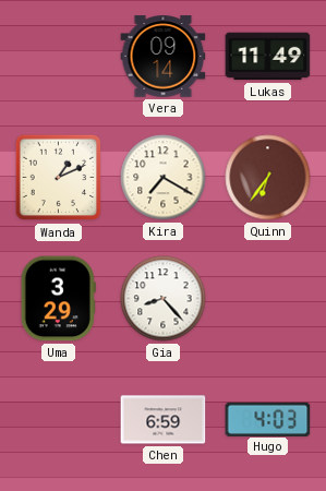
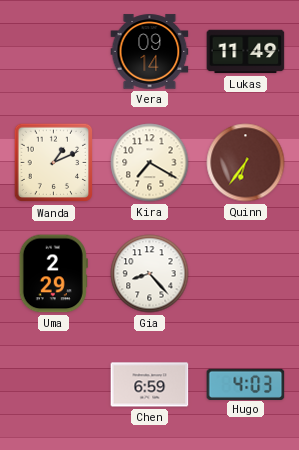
Uma: 3:29 -> 2:29 (53, 274)
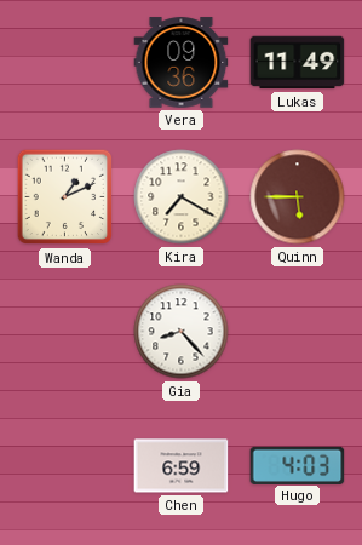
Vera: 09:14 -> 09:36 (182, 63)
Quinn: 6:36 -> 5:45 (298, 197)
Uma: 2:29 -> none (53, 274)
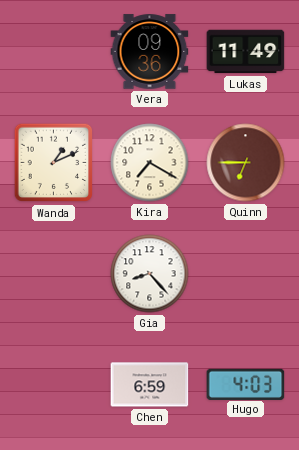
Quinn: 5:45 -> 6:45 (246, 163)
